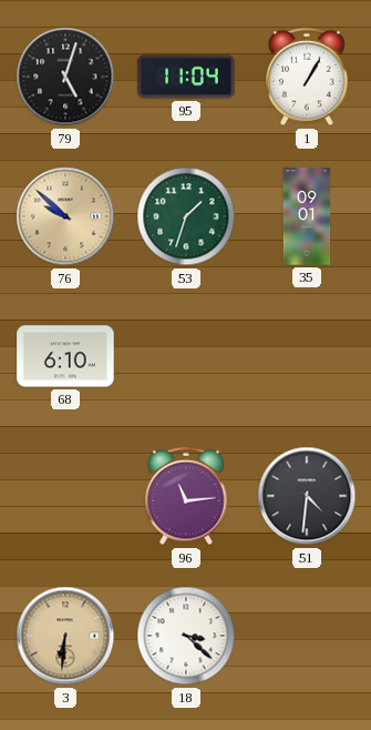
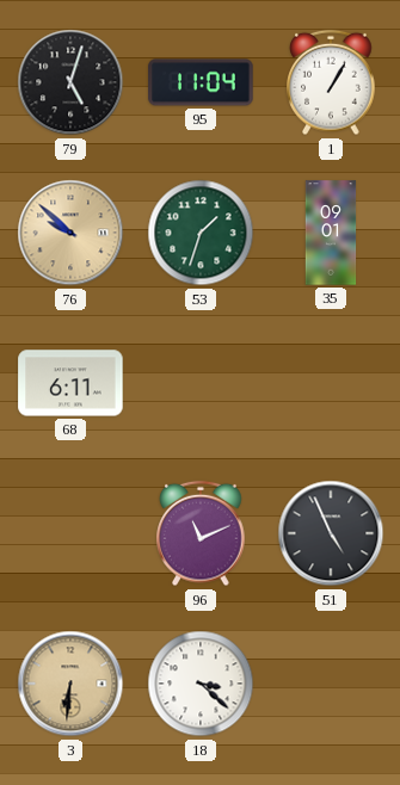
68: 6:10 -> 6:11 (70, 383)
96: 11:14 -> 11:11 (201, 533)
51: 4:31 -> 4:56 (331, 533)
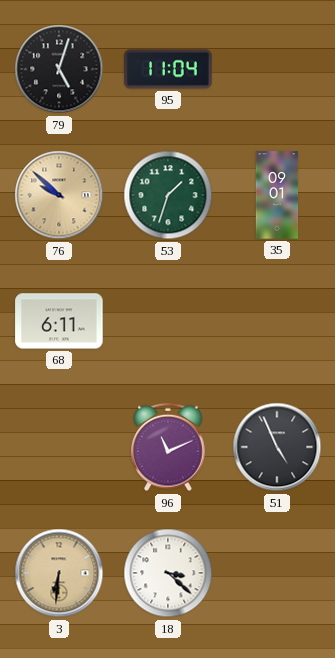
1: 1:05 -> none (331, 82)
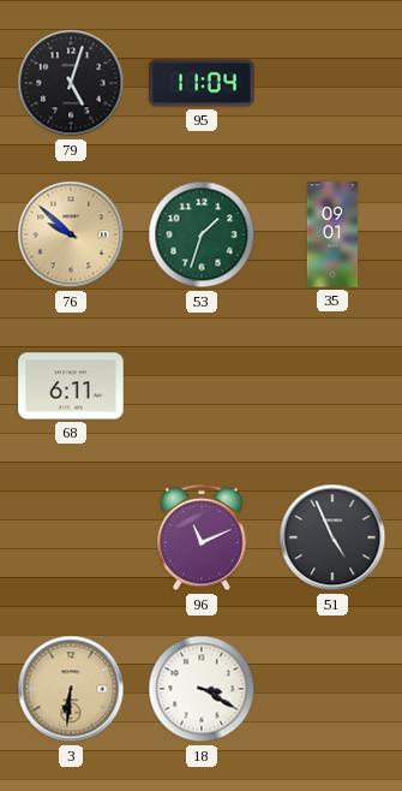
18: 3:22 -> 3:20 (202, 689)
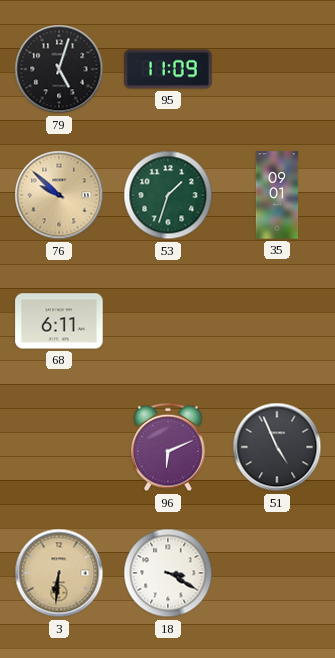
95: 11:04 -> 11:09 (168, 69)
96: 11:11 -> 6:11 (168, 447)
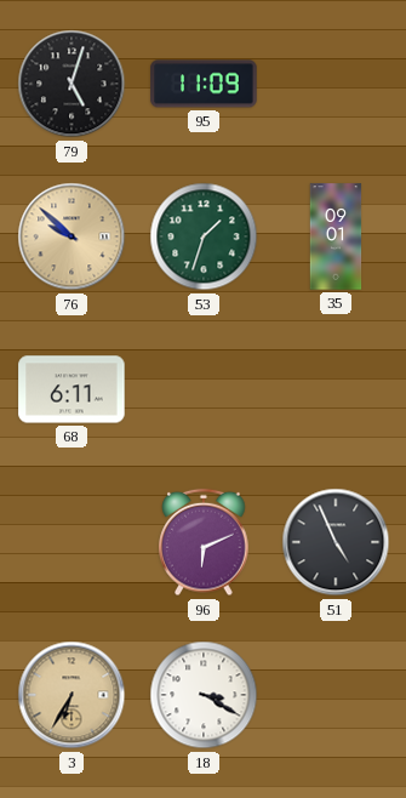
3: 6:31 -> 6:35 (72, 695)
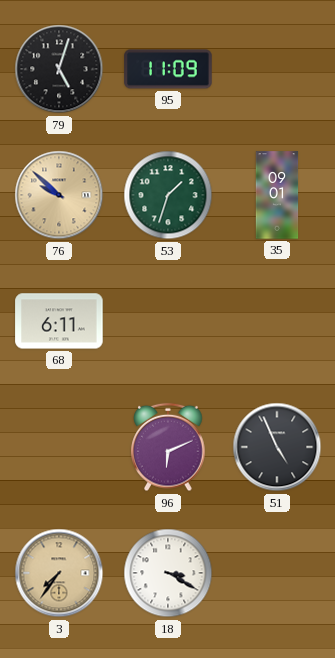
3: 6:35 -> 7:36 (59, 573)
